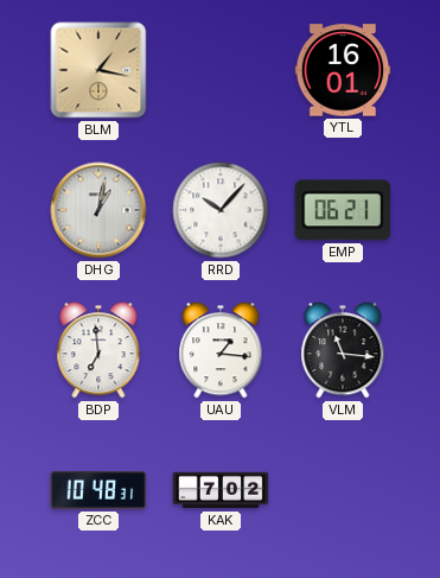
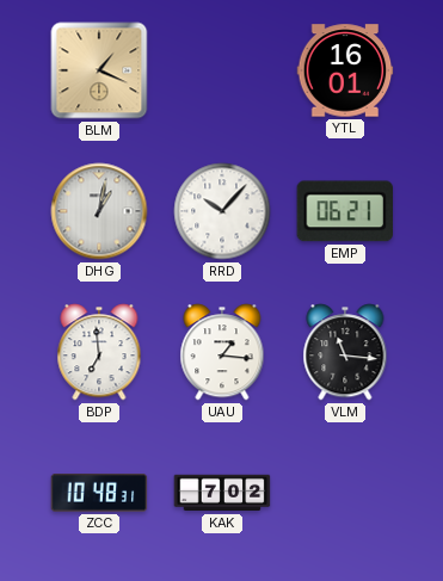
BLM: 1:17 -> 1:19 (99, 70)
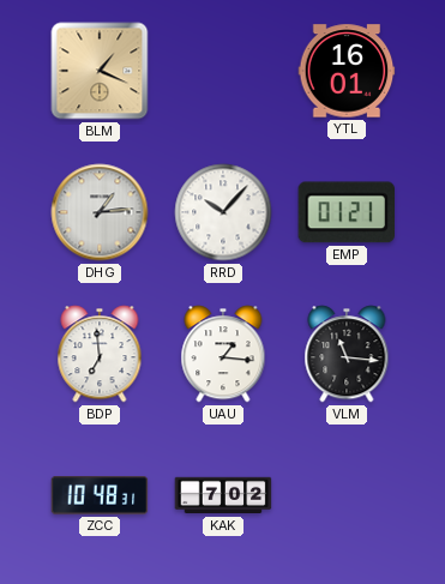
DHG: 1:02 -> 1:14 (100, 212)
EMP: 06:21 -> 01:21 (345, 212)
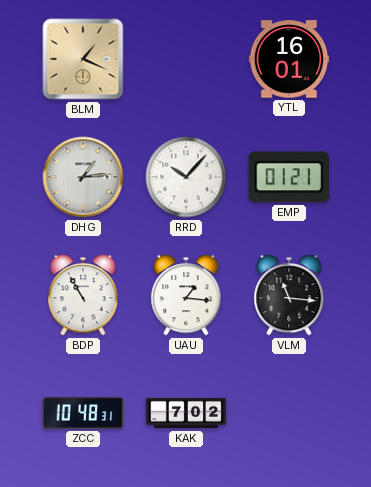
BDP: 6:59 -> 10:55 (83, 295)
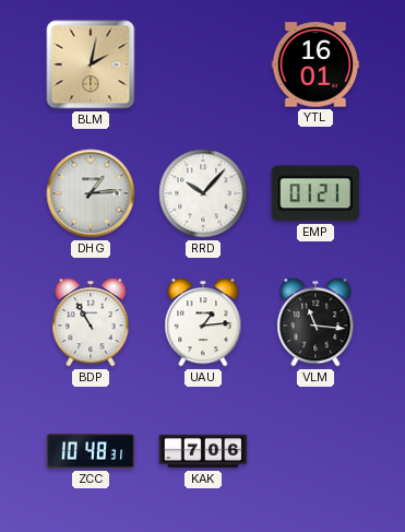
BLM: 1:19 -> 2:02 (91, 64)
UAU: 1:16 -> 1:14 (203, 322)
KAK: 7:02 -> 7:06 (203, 451)
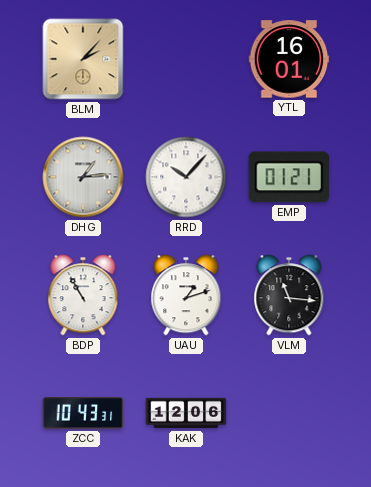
BLM: 2:02 -> 2:07 (83, 59)
UAU: 1:14 -> 1:12 (186, 295)
ZCC: 10:48 -> 10:43 (83, 413)
KAK: 7:06 -> 12:06 (186, 413)
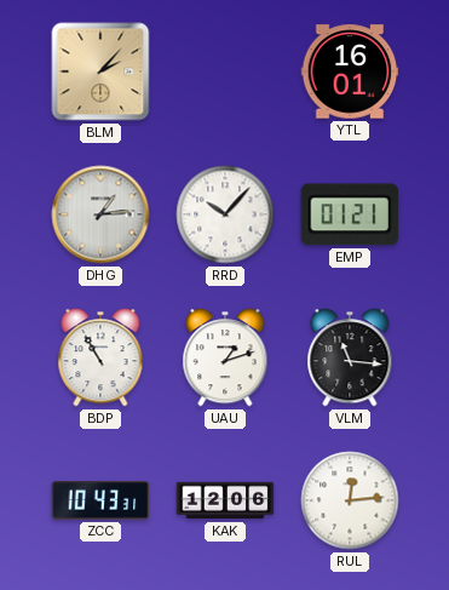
RUL: none -> 12:14 (350, 500)
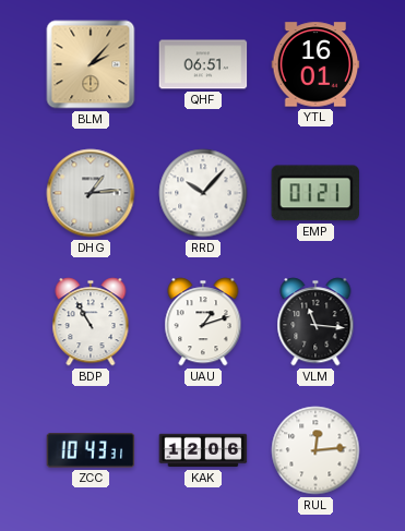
QHF: none -> 06:51 (203, 64)
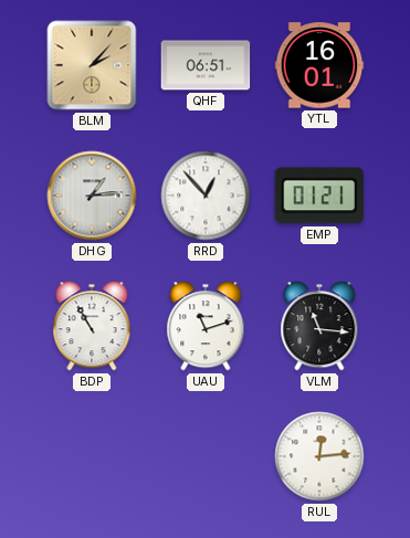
RRD: 10:07 -> 12:53 (206, 196)
UAU: 1:12 -> 11:12 (206, 326)
ZCC: 10:43 -> none (91, 450)
KAK: 12:06 -> none (203, 450)
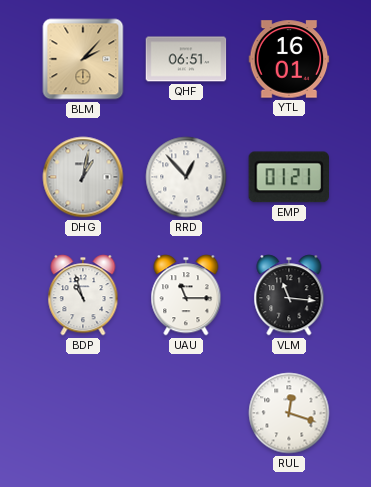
DHG: 1:14 -> 1:02 (83, 177)
BDP: 10:55 -> 10:57 (83, 295)
UAU: 11:12 -> 11:15 (186, 295)
RUL: 12:14 -> 12:18 (289, 413)
